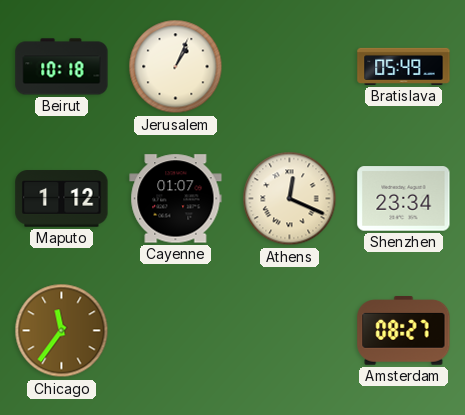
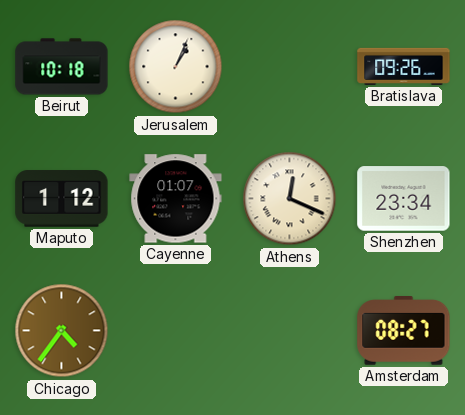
Bratislava: 05:49 -> 09:26 (404, 66)
Chicago: 11:36 -> 4:36 (62, 331)
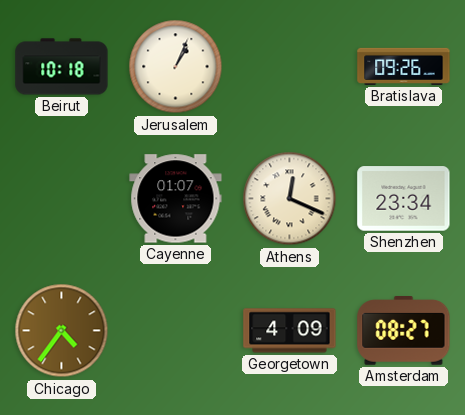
Maputo: 1:12 -> none (62, 199)
Georgetown: none -> 4:09 (290, 331)
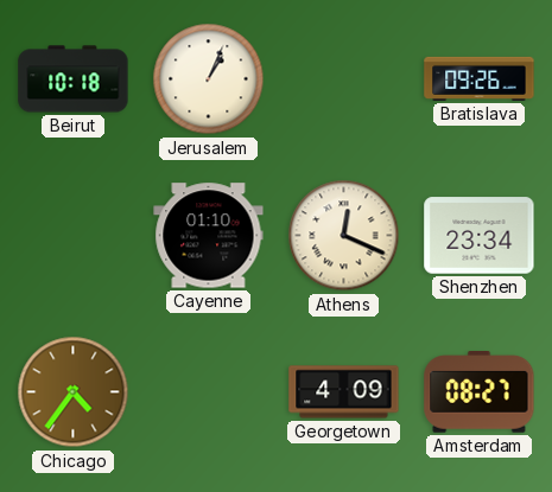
Cayenne: 01:07 -> 01:10 (209, 236)
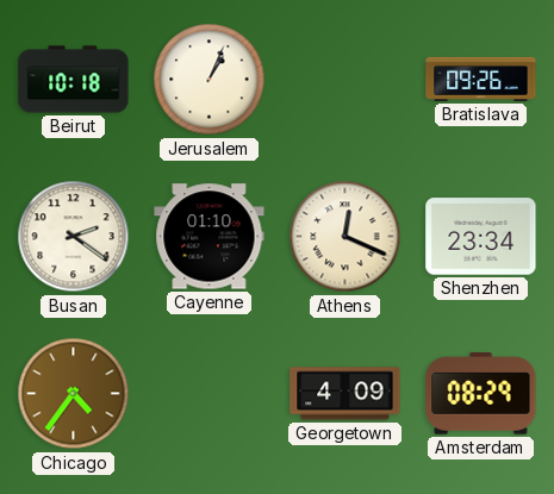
Busan: none -> 2:21 (74, 237)
Amsterdam: 08:27 -> 08:29 (481, 394)
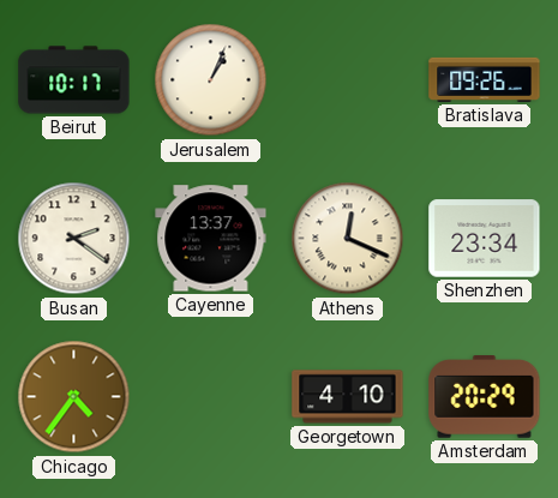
Beirut: 10:18 -> 10:17 (74, 80)
Cayenne: 01:10 -> 13:37 (211, 239)
Georgetown: 4:09 -> 4:10 (348, 397)
Amsterdam: 08:29 -> 20:29 (485, 397)
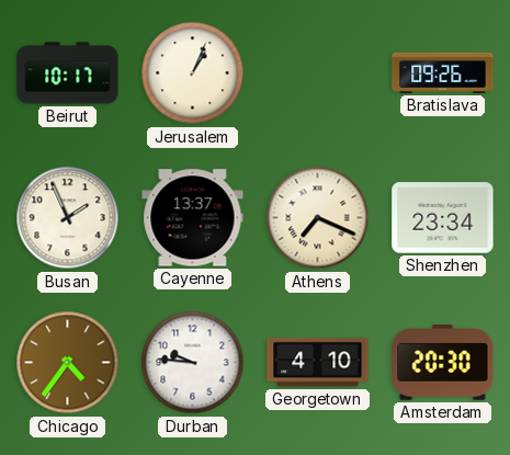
Busan: 2:21 -> 1:56 (68, 218)
Athens: 12:19 -> 7:19 (318, 218)
Durban: none -> 9:46 (193, 363)
Amsterdam: 20:29 -> 20:30 (443, 363)
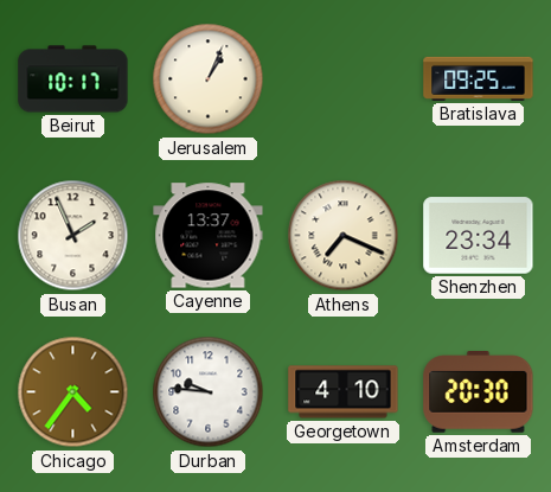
Bratislava: 09:26 -> 09:25 (479, 78)
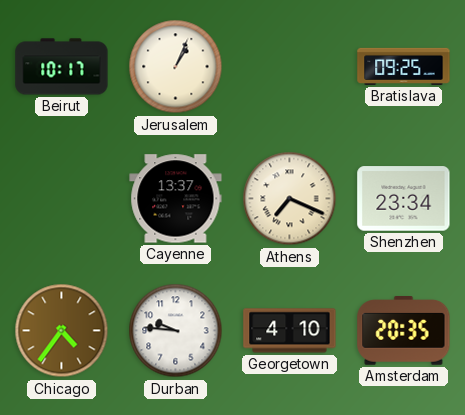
Busan: 1:56 -> none (73, 236)
Amsterdam: 20:30 -> 20:35 (404, 331)
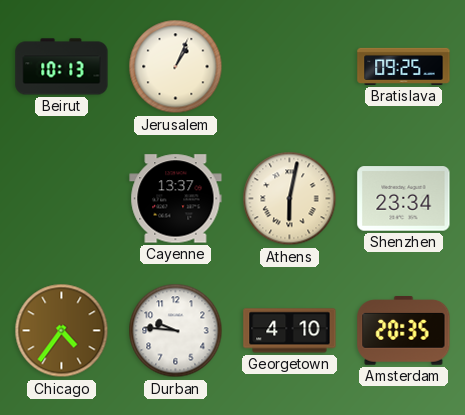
Beirut: 10:17 -> 10:13 (62, 67)
Athens: 7:19 -> 6:02 (290, 199)
